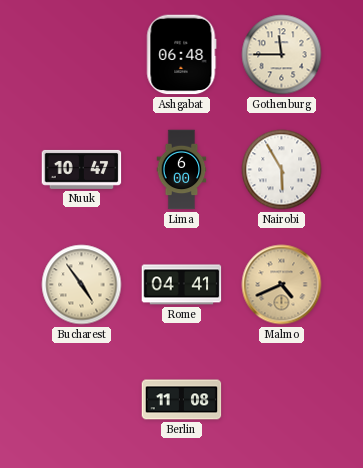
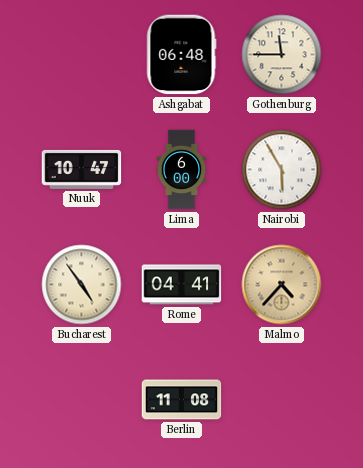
Malmo: 4:41 -> 4:37 (282, 285)
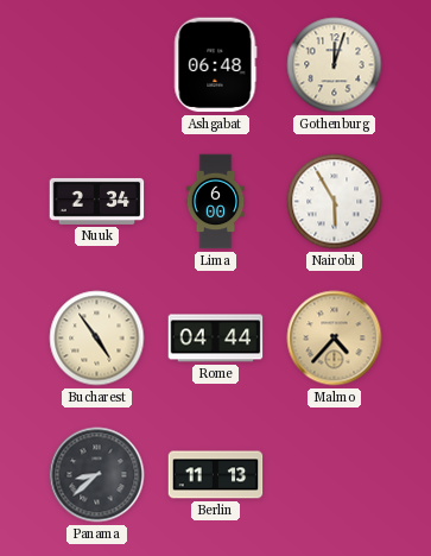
Gothenburg: 11:45 -> 12:03 (335, 65)
Nuuk: 10:47 -> 2:34 (97, 201)
Rome: 04:41 -> 04:44 (216, 339)
Panama: none -> 8:38 (97, 475)
Berlin: 11:08 -> 11:13 (216, 475)
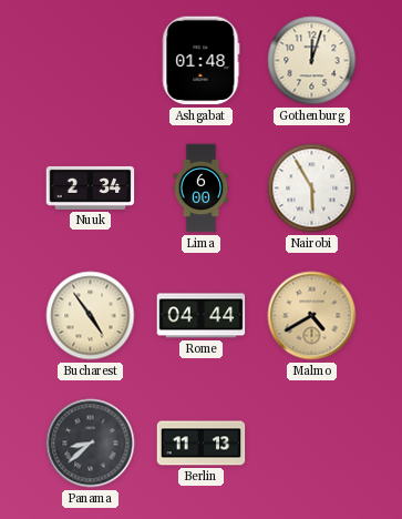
Ashgabat: 06:48 -> 01:48 (202, 61)
Malmo: 4:37 -> 4:40 (312, 316)
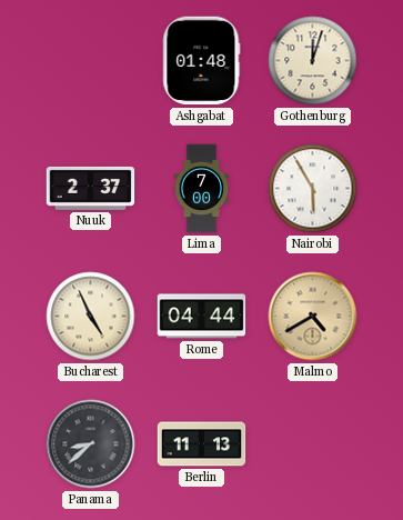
Nuuk: 2:34 -> 2:37 (91, 188)
Lima: 6:00 -> 7:00 (202, 189)
Bucharest: 4:54 -> 4:56 (91, 317)
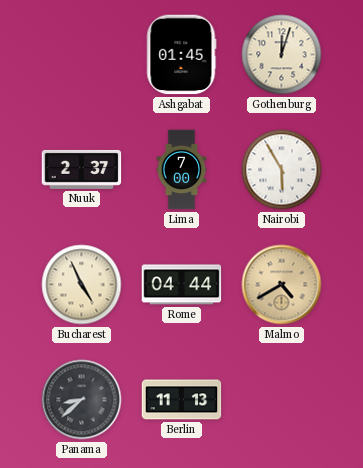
Ashgabat: 01:48 -> 01:45 (182, 55)
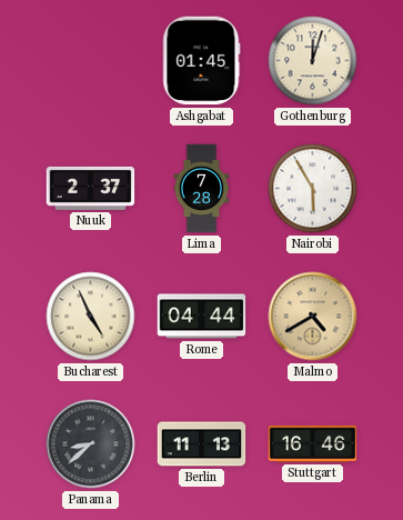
Lima: 7:00 -> 7:28 (202, 189)
Stuttgart: none -> 16:46 (313, 443)
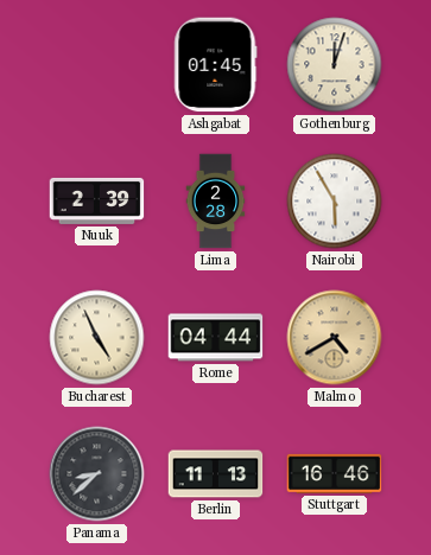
Nuuk: 2:37 -> 2:39 (97, 200)
Lima: 7:28 -> 2:28 (216, 202)
